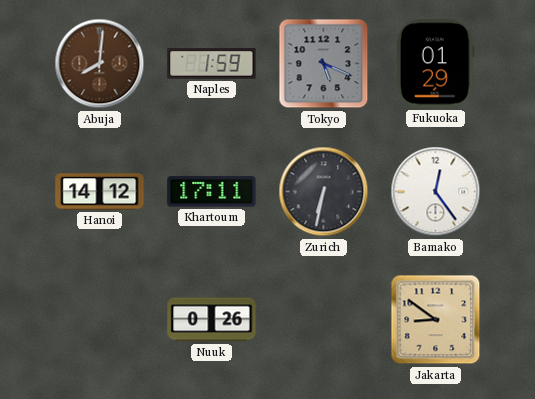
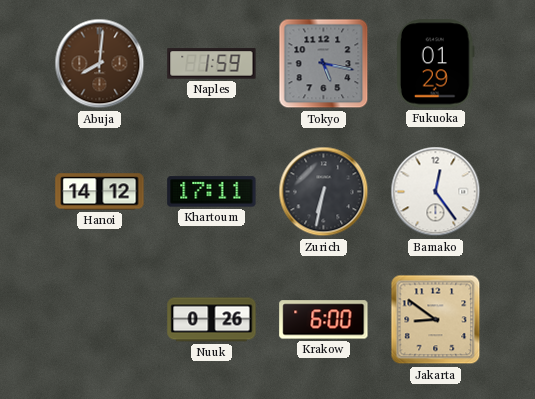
Tokyo: 5:19 -> 5:17 (324, 64)
Krakow: none -> 6:00 (324, 320)
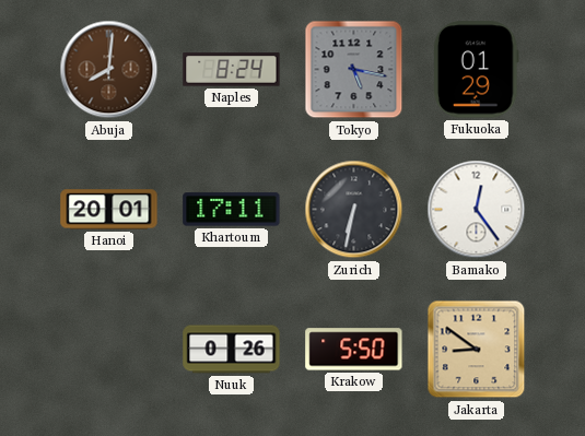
Naples: 1:59 -> 8:24 (232, 70)
Hanoi: 14:12 -> 20:01 (109, 210)
Krakow: 6:00 -> 5:50 (354, 350)
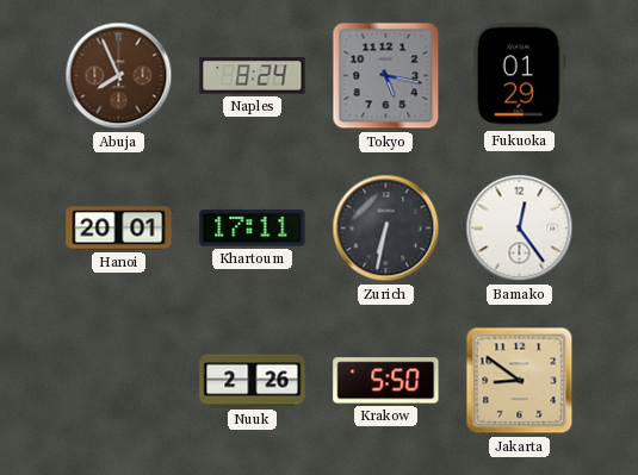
Abuja: 8:01 -> 7:56 (119, 76)
Nuuk: 0:26 -> 2:26 (253, 381)
